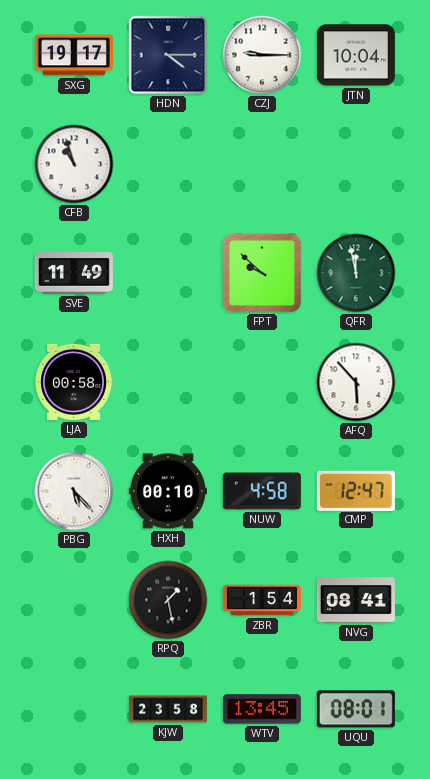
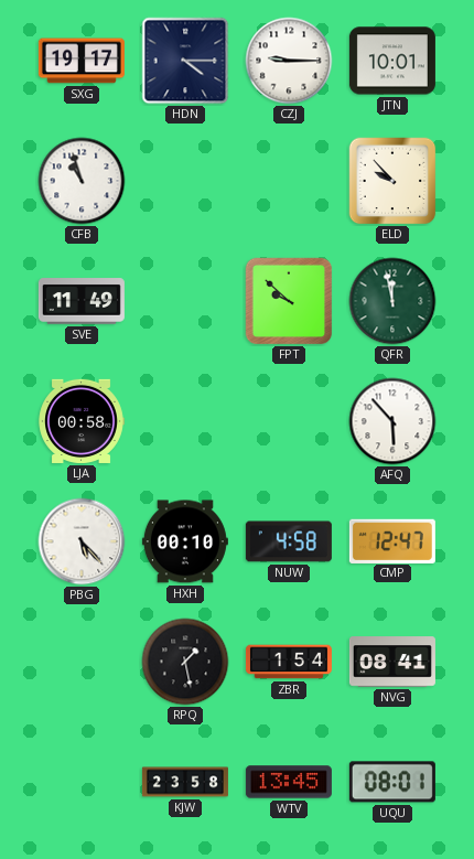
JTN: 10:04 -> 10:01 (392, 61)
ELD: none -> 9:53 (392, 181)
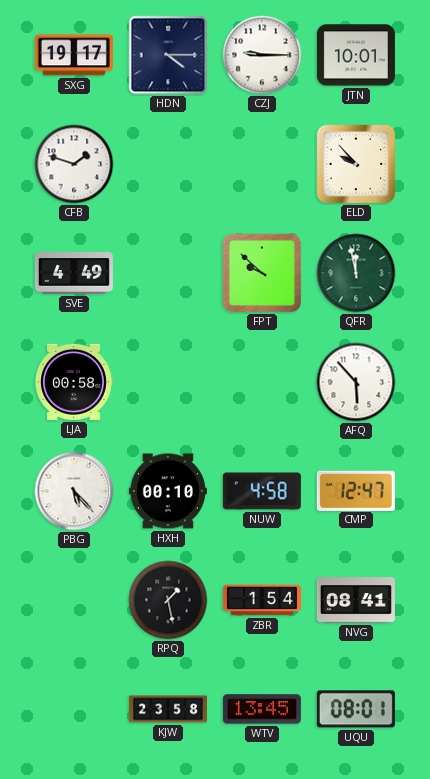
CFB: 10:57 -> 1:48 (74, 164)
SVE: 11:49 -> 4:49 (74, 273)
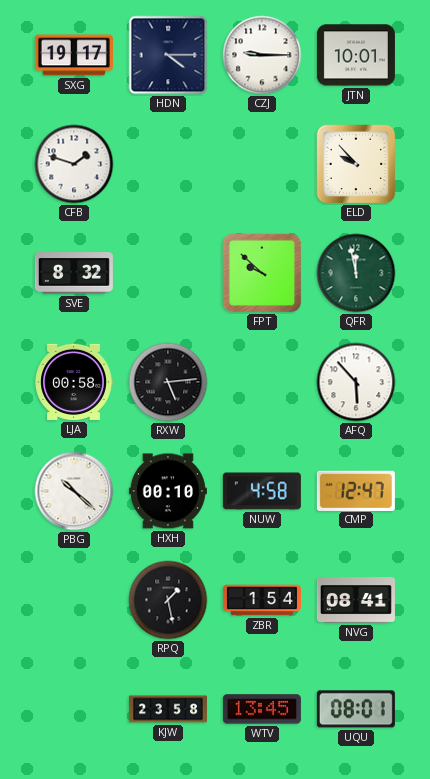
SVE: 4:49 -> 8:32 (74, 273)
RXW: none -> 5:14 (168, 382)
PBG: 5:23 -> 10:22 (74, 491)
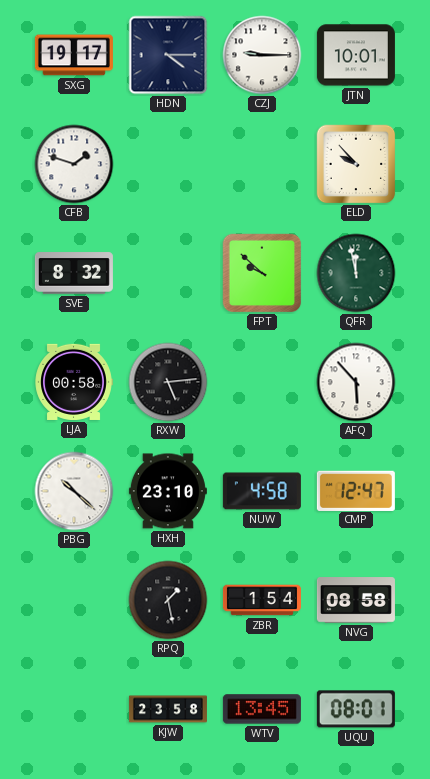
HXH: 00:10 -> 23:10 (168, 491)
NVG: 08:41 -> 08:58 (356, 600)
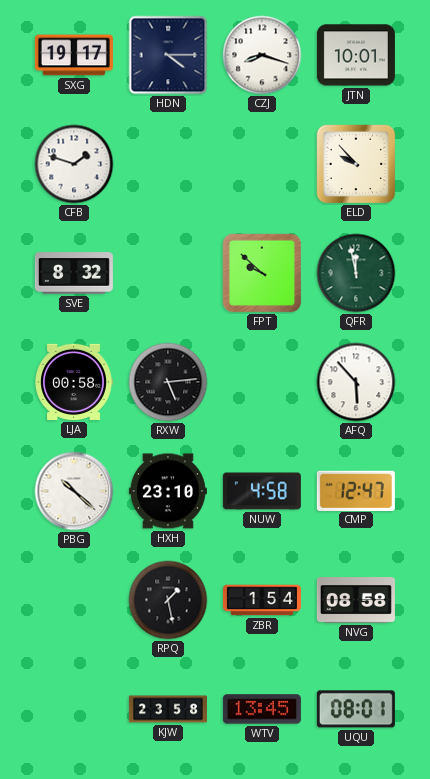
CZJ: 9:15 -> 8:18 (262, 55)
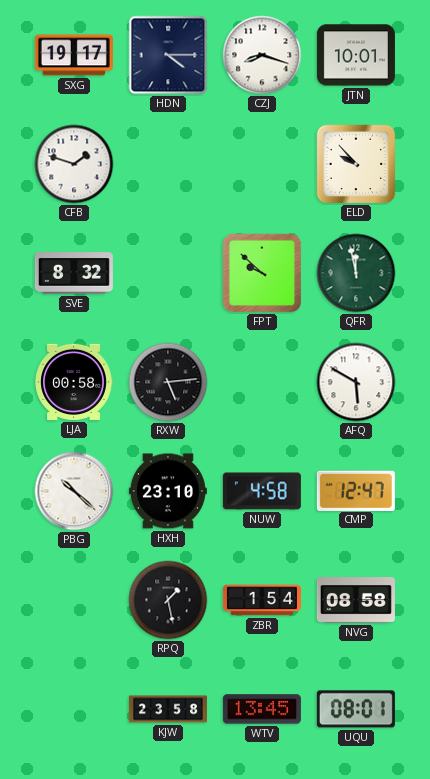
AFQ: 5:53 -> 5:50 (356, 382)
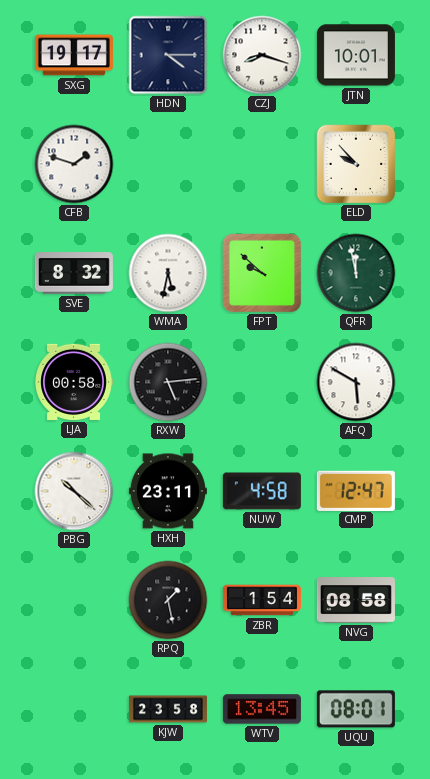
WMA: none -> 5:32 (168, 273)
HXH: 23:10 -> 23:11 (168, 491)
